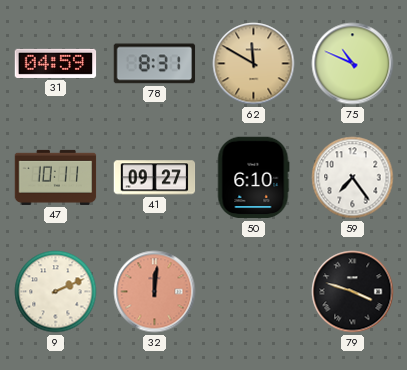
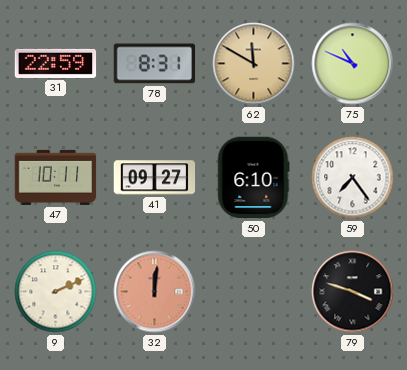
31: 04:59 -> 22:59 (56, 63)
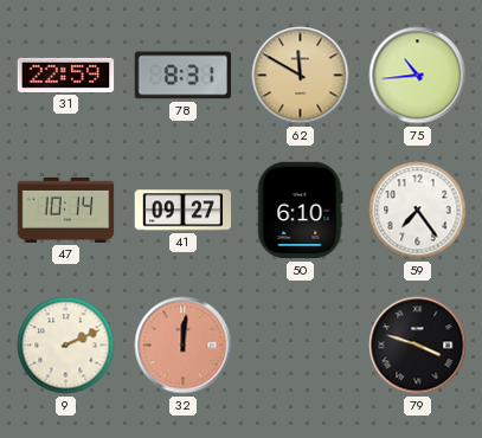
75: 10:49 -> 10:44 (418, 76)
47: 10:11 -> 10:14 (66, 210)
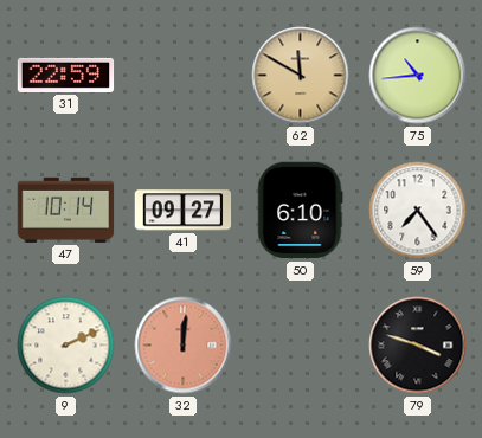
78: 8:31 -> none (184, 76)
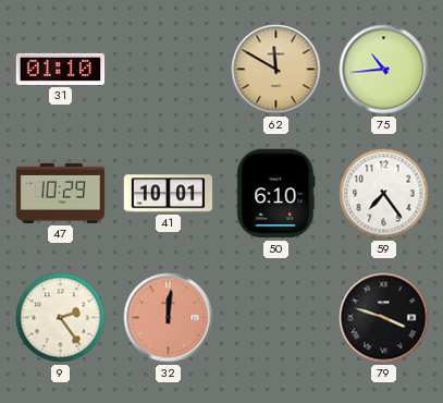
31: 22:59 -> 01:10 (61, 69)
47: 10:14 -> 10:29 (61, 193)
41: 09:27 -> 10:01 (169, 194)
9: 2:11 -> 2:24 (61, 318)
